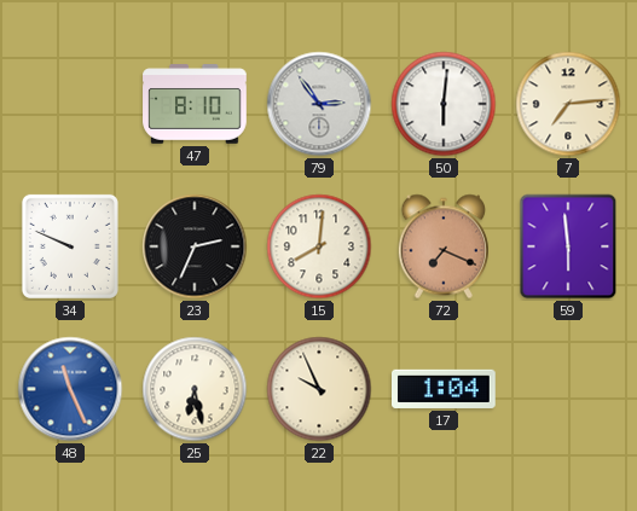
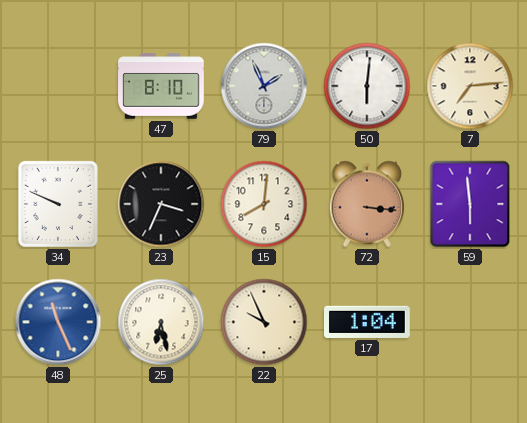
79: 2:54 -> 1:56 (264, 86)
23: 2:34 -> 3:34 (161, 204)
72: 7:19 -> 3:16 (366, 204)
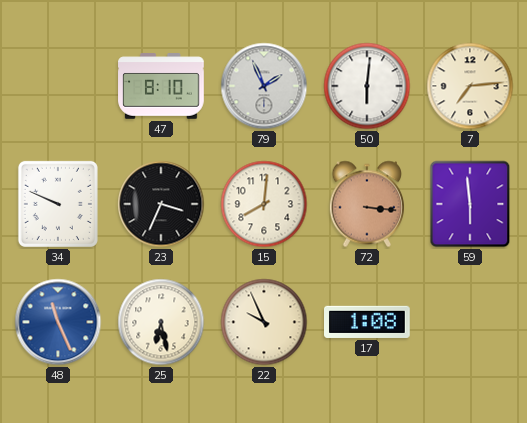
17: 1:04 -> 1:08 (368, 322)
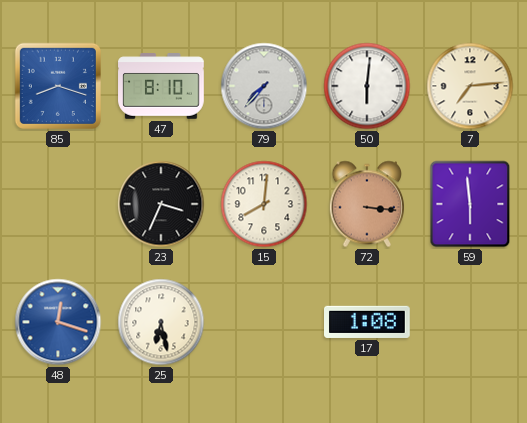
85: none -> 8:18 (58, 86)
79: 1:56 -> 7:37 (264, 86)
34: 9:49 -> none (58, 204)
48: 11:26 -> 12:18 (58, 322)
22: 9:56 -> none (264, 322)
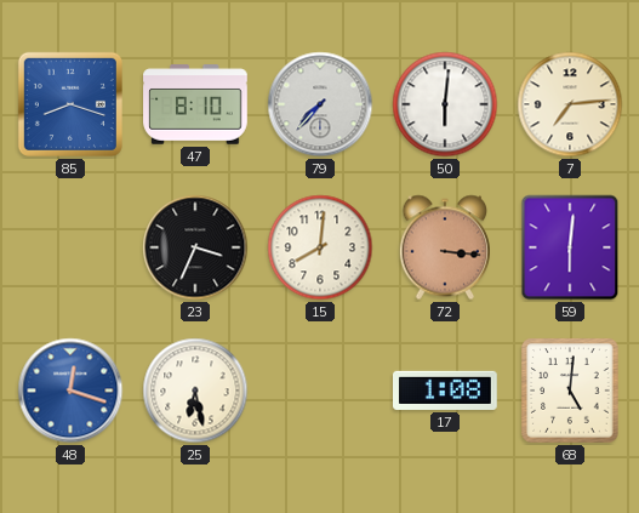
59: 5:59 -> 6:01 (570, 247)
68: none -> 5:01 (570, 391)
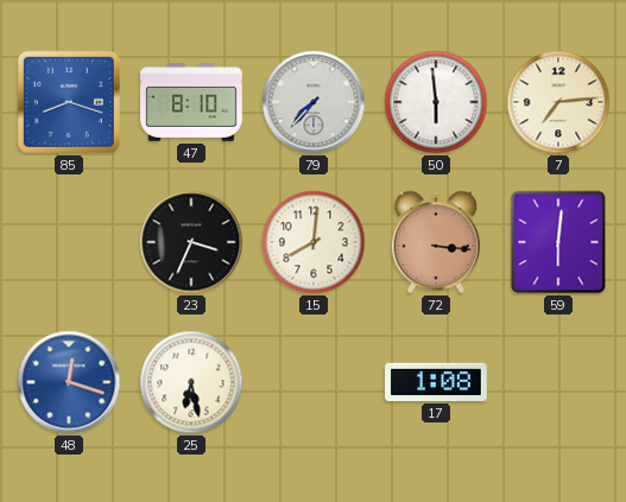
50: 6:01 -> 5:59 (436, 102)
68: 5:01 -> none (570, 391)
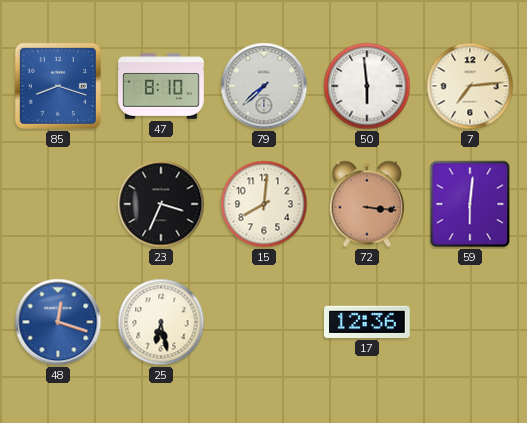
79: 7:37 -> 7:38 (264, 86)
17: 1:08 -> 12:36 (368, 322)
